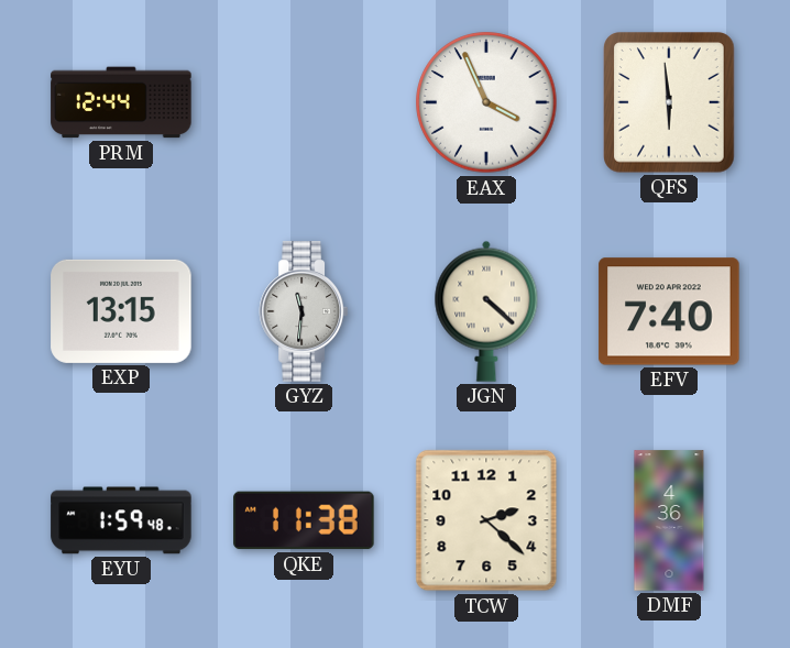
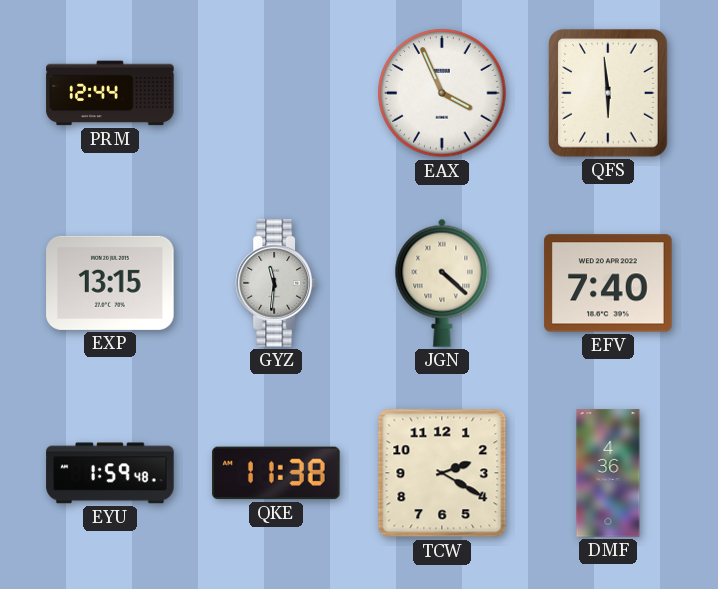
TCW: 2:22 -> 2:20 (442, 473)
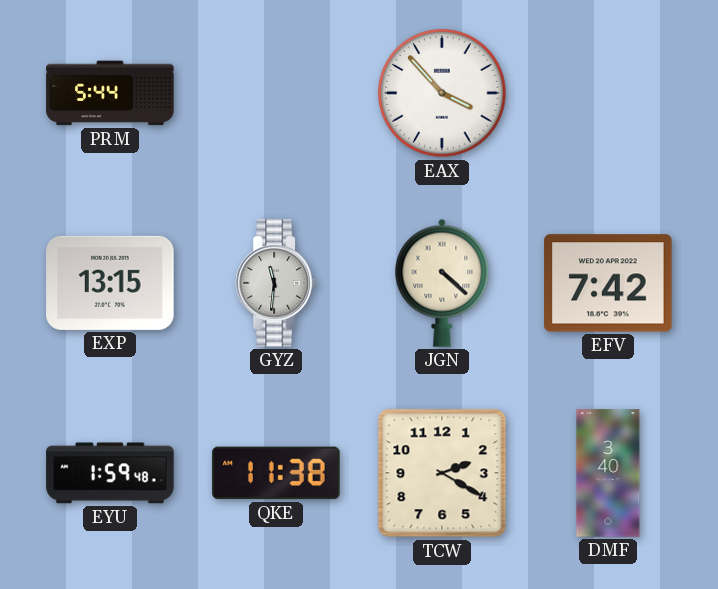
PRM: 12:44 -> 5:44 (110, 93)
EAX: 3:56 -> 3:53 (442, 93)
QFS: 5:59 -> none (608, 93)
EFV: 7:40 -> 7:42 (608, 283)
DMF: 4:36 -> 3:40 (608, 473)
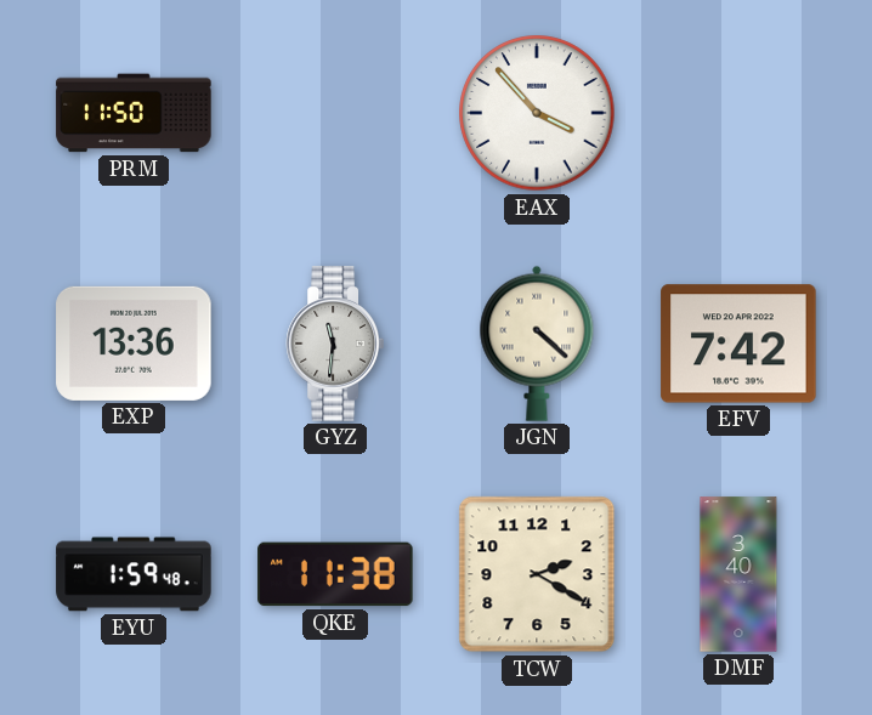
PRM: 5:44 -> 11:50 (134, 113)
EXP: 13:15 -> 13:36 (134, 344)
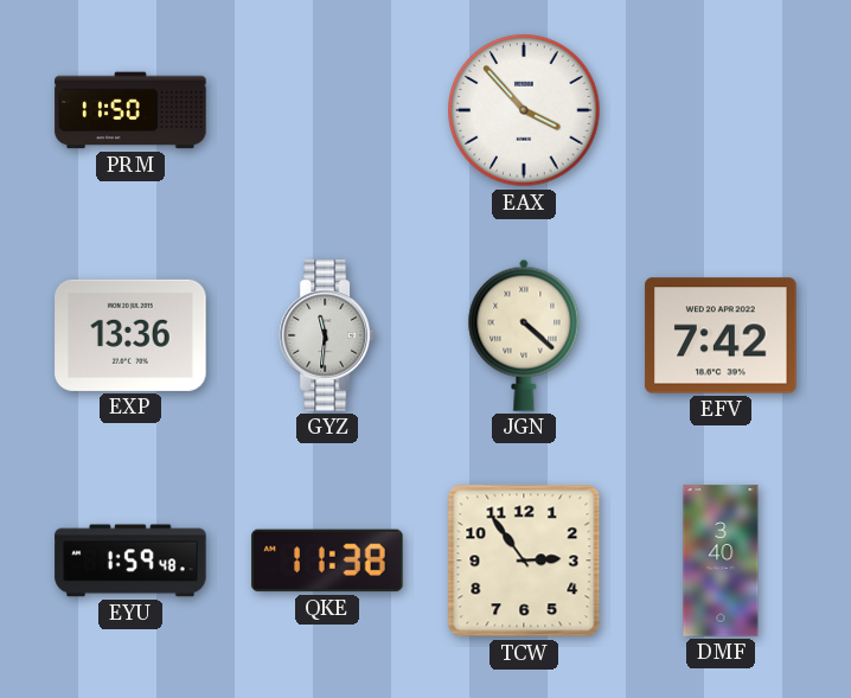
TCW: 2:20 -> 2:54 (524, 561)
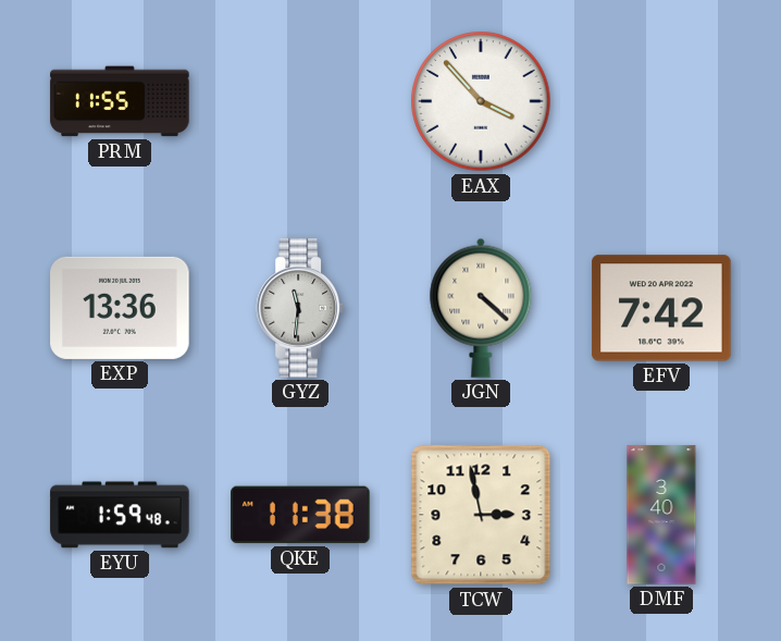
PRM: 11:50 -> 11:55 (120, 101)
TCW: 2:54 -> 2:58 (481, 515)
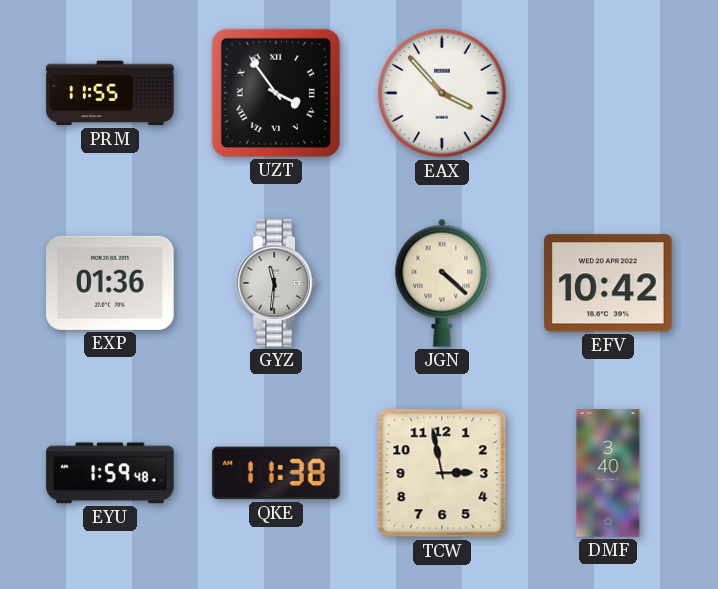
UZT: none -> 3:54 (276, 93)
EXP: 13:36 -> 01:36 (110, 283)
EFV: 7:42 -> 10:42 (608, 283)
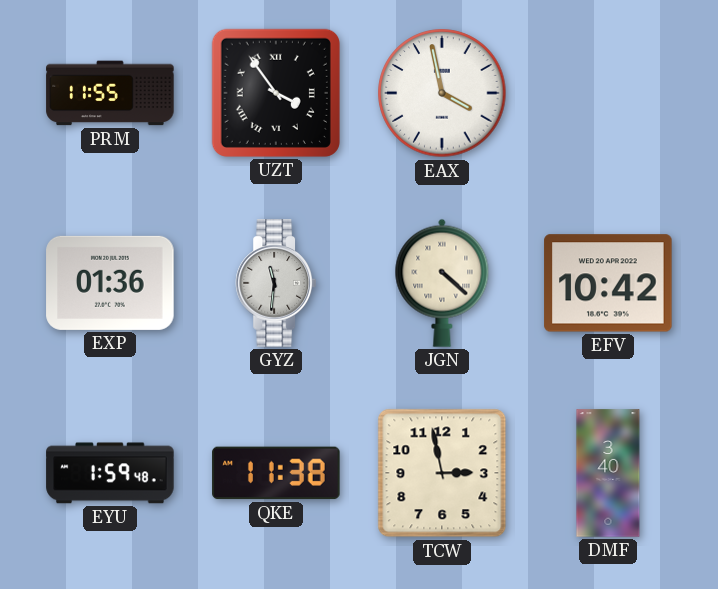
EAX: 3:53 -> 3:58 (442, 93)
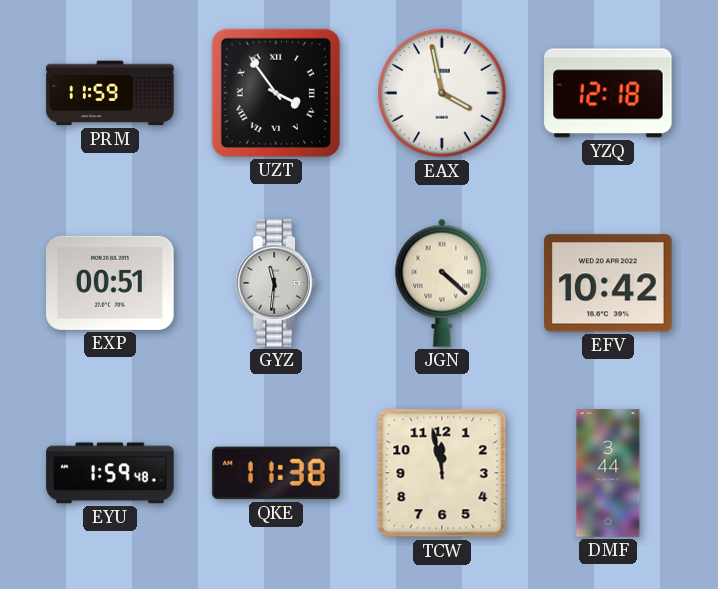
PRM: 11:55 -> 11:59 (110, 93)
YZQ: none -> 12:18 (608, 93)
EXP: 01:36 -> 00:51 (110, 283)
TCW: 2:58 -> 11:58 (442, 473)
DMF: 3:40 -> 3:44 (608, 473)
